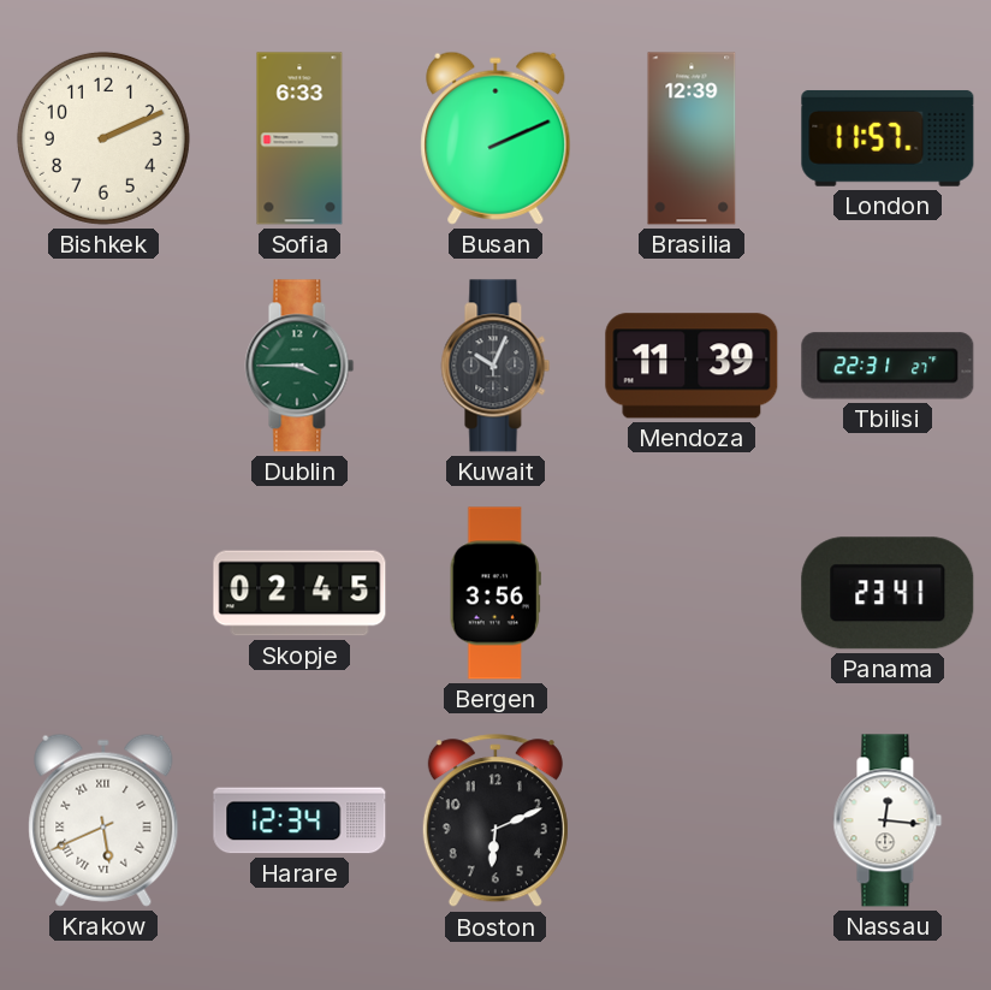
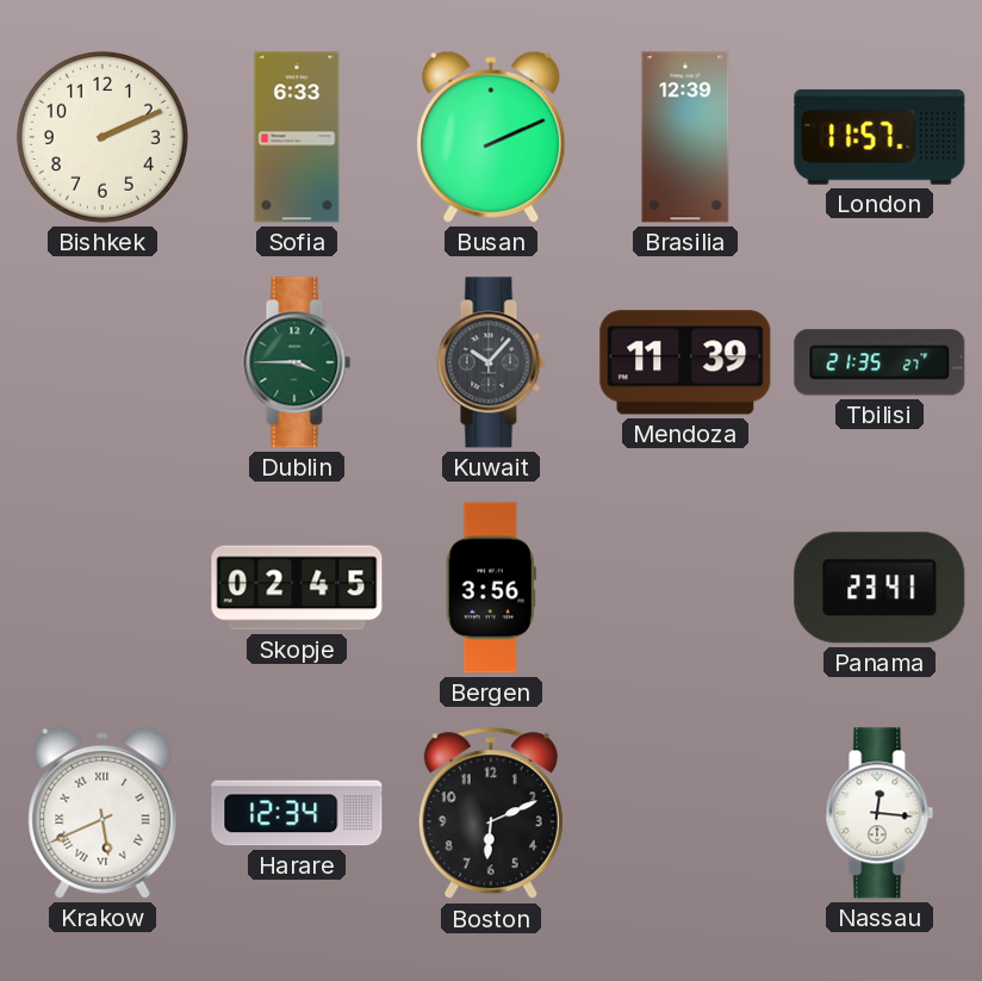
Kuwait: 10:04 -> 10:07 (491, 362)
Tbilisi: 22:31 -> 21:35 (880, 362)
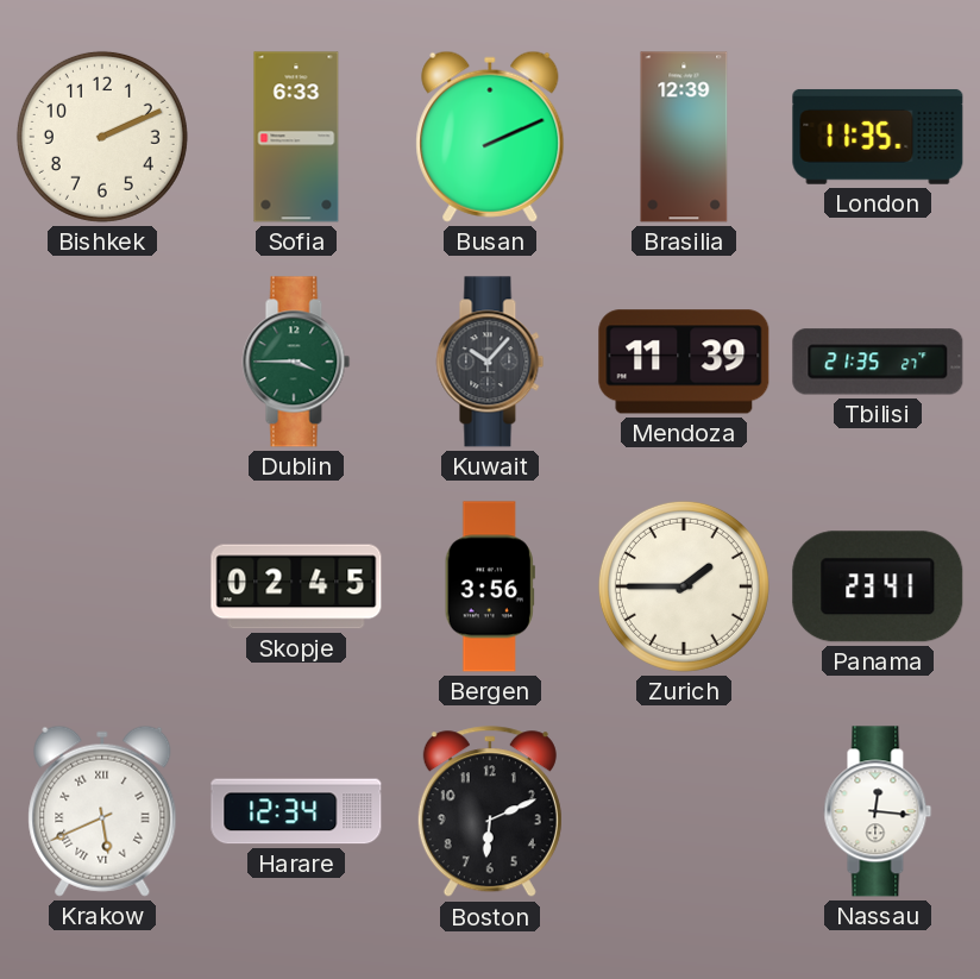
London: 11:57 -> 11:35 (878, 137)
Zurich: none -> 1:45 (684, 586)
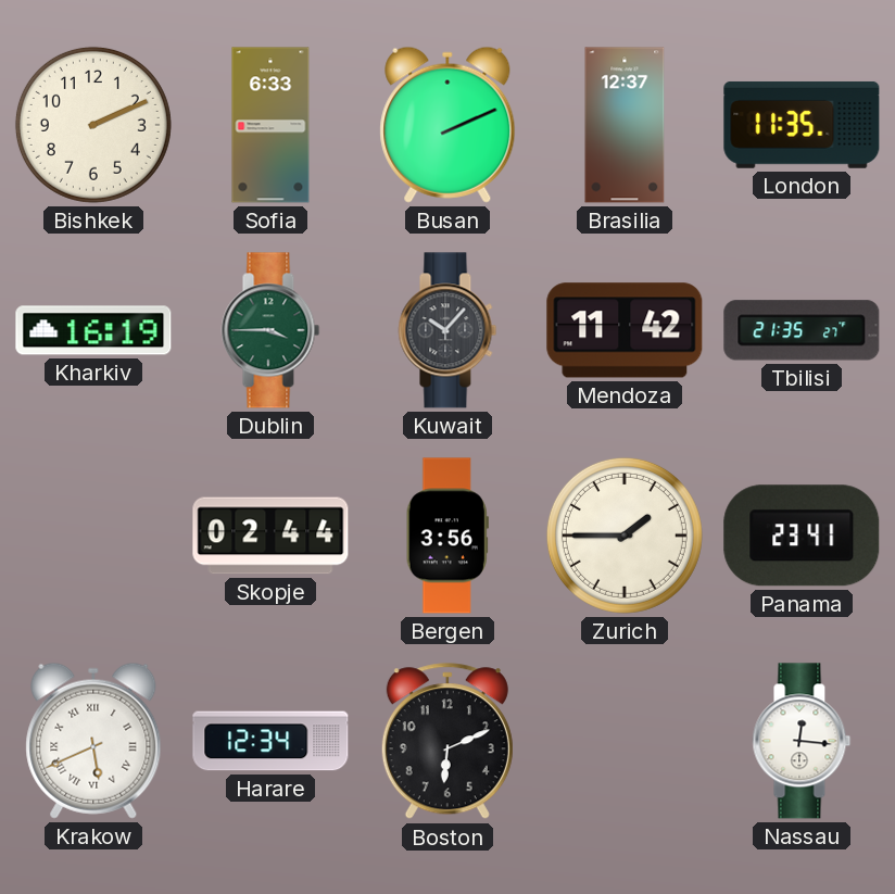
Brasilia: 12:39 -> 12:37 (625, 125)
Kharkiv: none -> 16:19 (93, 330)
Mendoza: 11:39 -> 11:42 (625, 330)
Skopje: 02:45 -> 02:44 (270, 536)
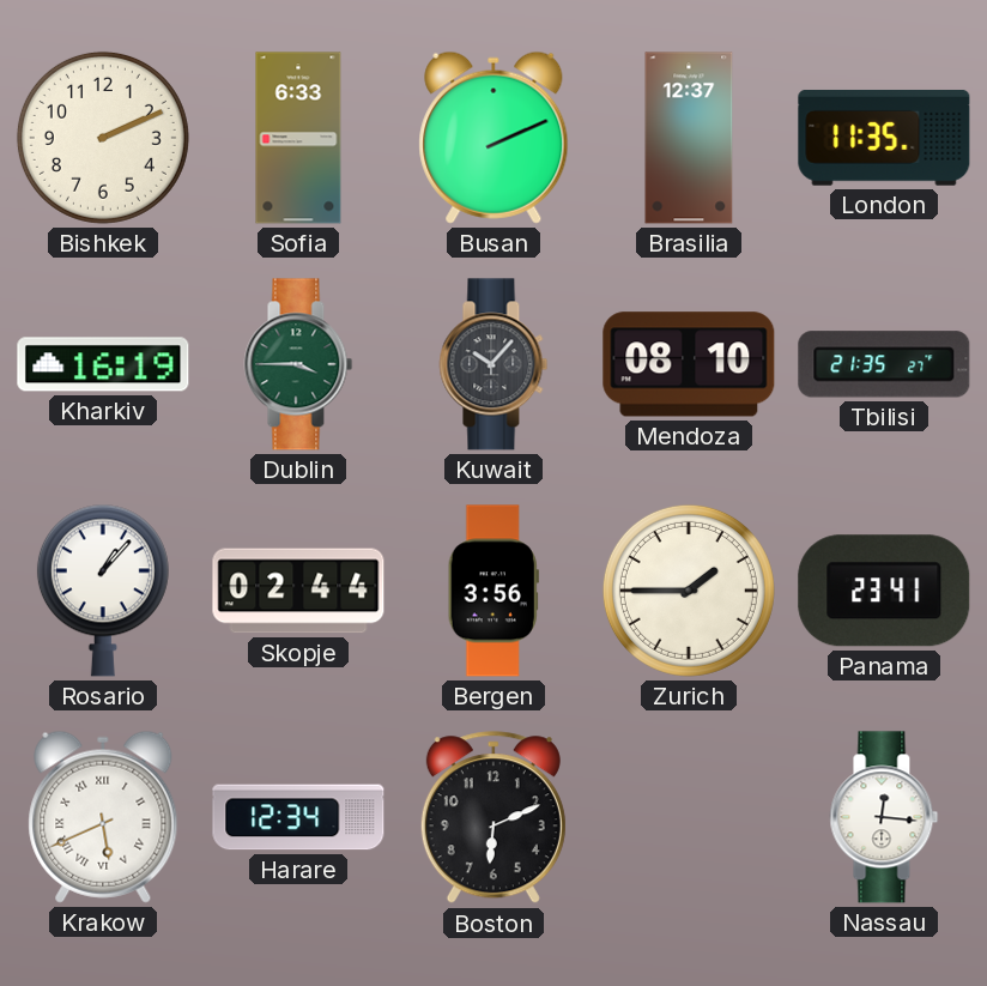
Mendoza: 11:42 -> 08:10 (689, 364)
Rosario: none -> 1:07 (103, 591)
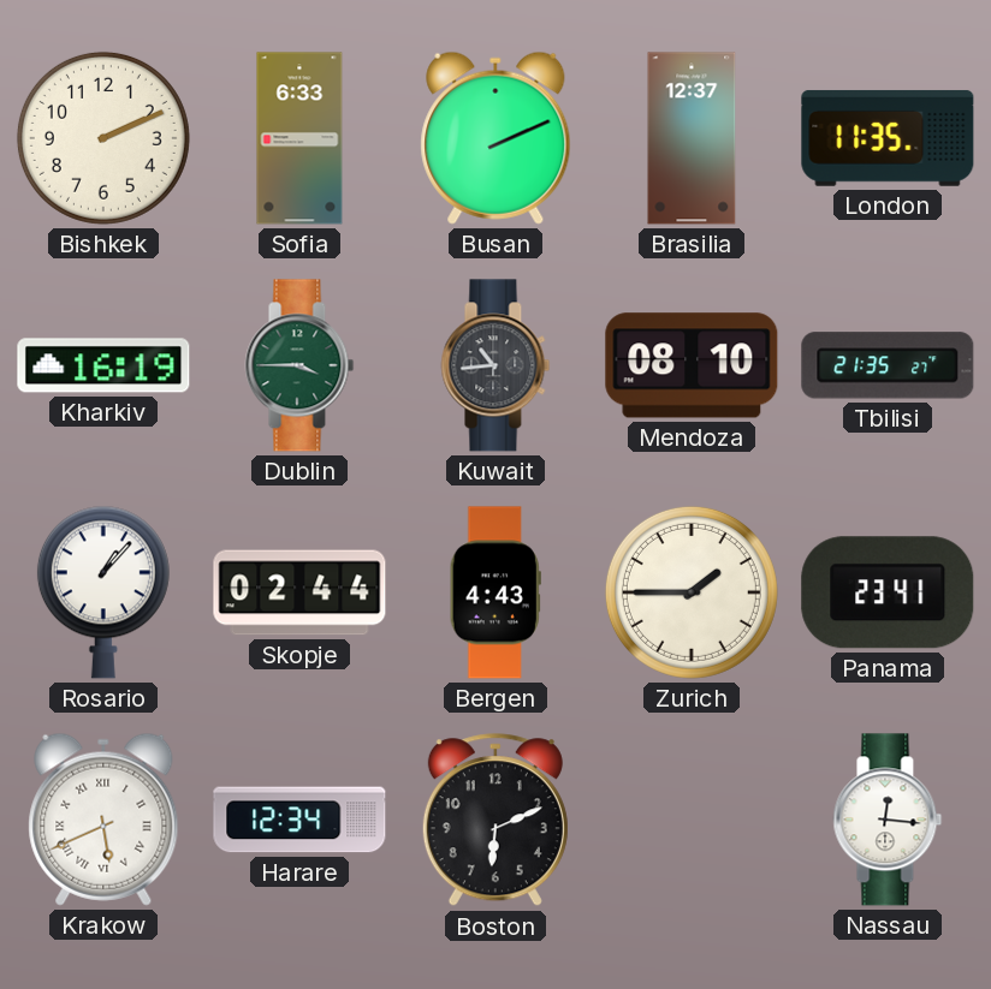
Kuwait: 10:07 -> 10:44 (495, 365)
Bergen: 3:56 -> 4:43 (495, 592)
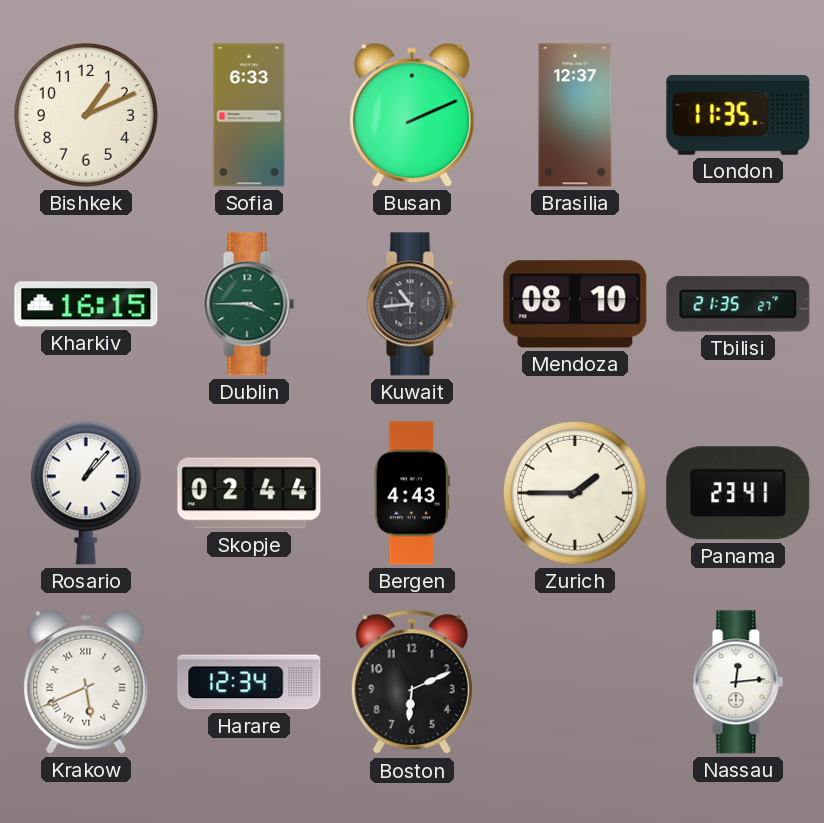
Bishkek: 2:11 -> 1:11 (86, 115)
Kharkiv: 16:19 -> 16:15 (86, 304)
Nassau: 12:16 -> 12:14 (738, 682)
